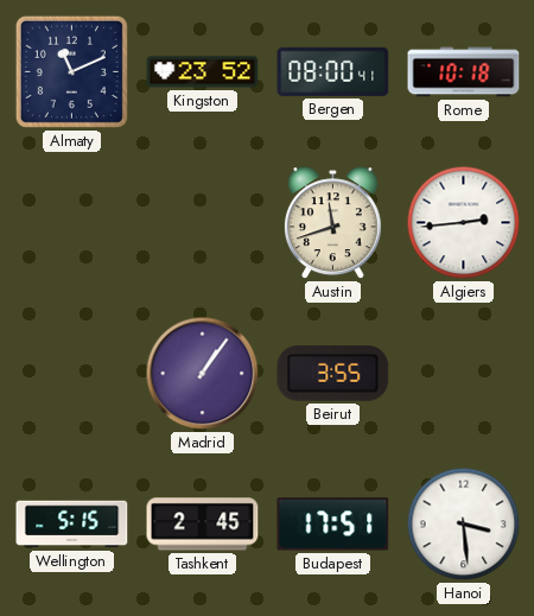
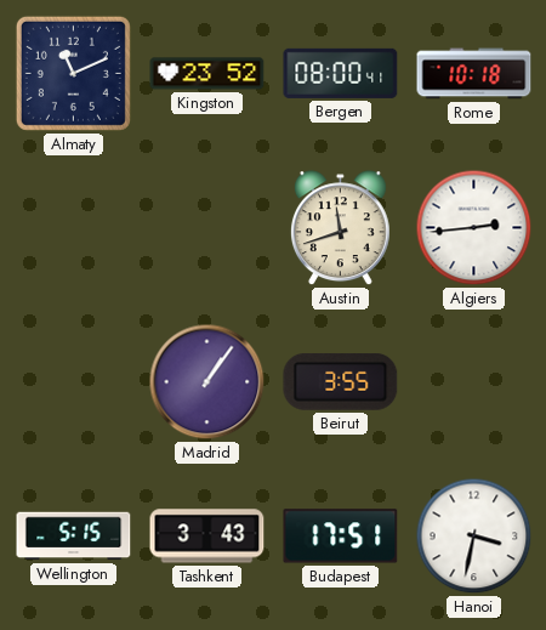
Tashkent: 2:45 -> 3:43 (207, 537)
Hanoi: 3:29 -> 3:32 (474, 537)
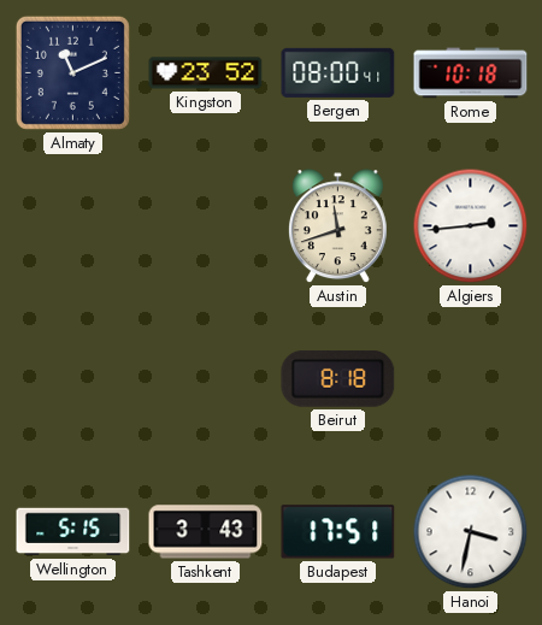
Madrid: 1:06 -> none (207, 382)
Beirut: 3:55 -> 8:18 (338, 379)
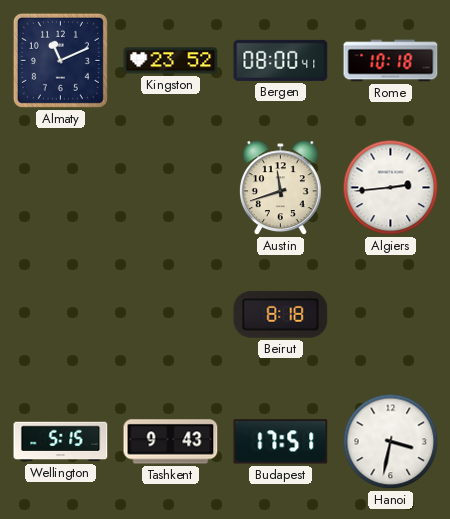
Tashkent: 3:43 -> 9:43 (171, 442)
